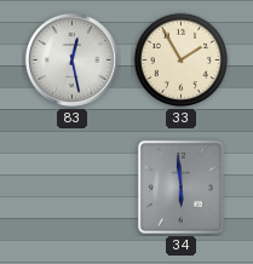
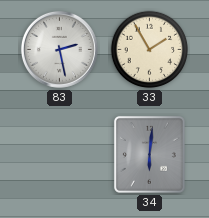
83: 12:28 -> 2:28 (59, 49)
34: 5:59 -> 6:01 (149, 154)
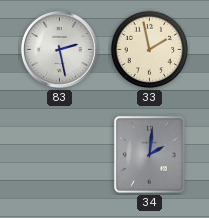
33: 1:55 -> 1:58 (150, 50)
34: 6:01 -> 2:01 (149, 154)
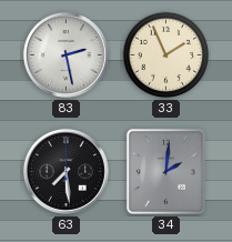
33: 1:58 -> 1:56 (167, 56)
63: none -> 7:29 (65, 171)
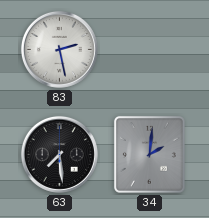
33: 1:56 -> none (167, 56)
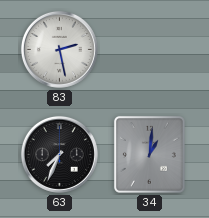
63: 7:29 -> 7:34 (59, 154)
34: 2:01 -> 1:01 (149, 154)
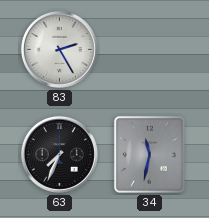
83: 2:28 -> 2:25 (59, 49)
34: 1:01 -> 11:32 (149, 154)
